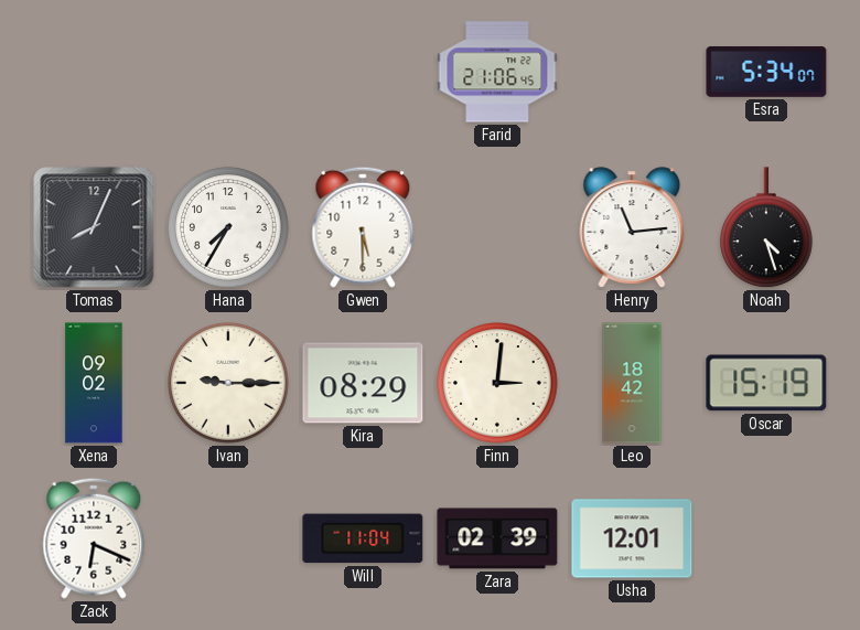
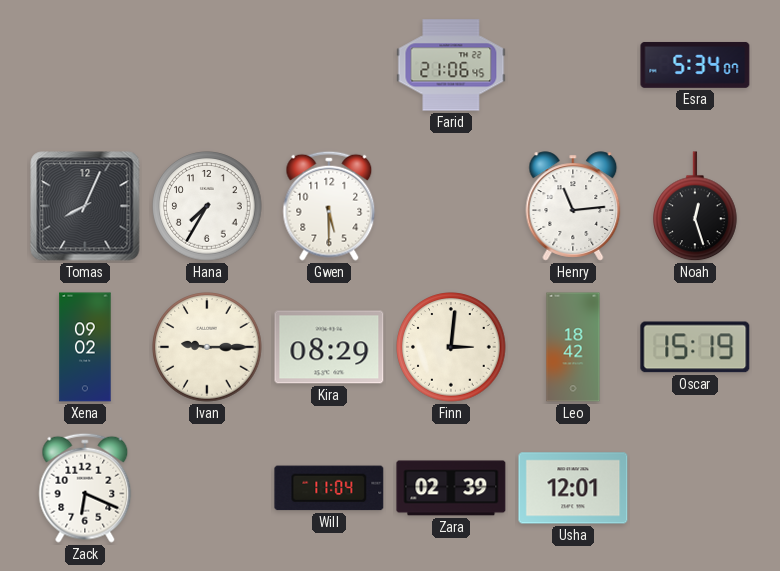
Noah: 4:27 -> 12:27 (696, 207)
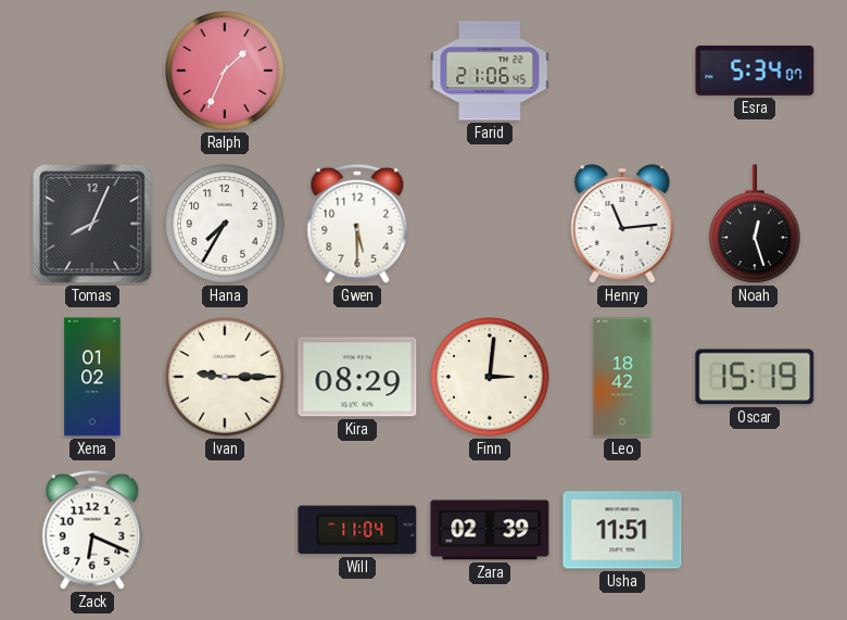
Ralph: none -> 1:34 (225, 71)
Xena: 09:02 -> 01:02 (92, 377)
Usha: 12:01 -> 11:51 (622, 530)
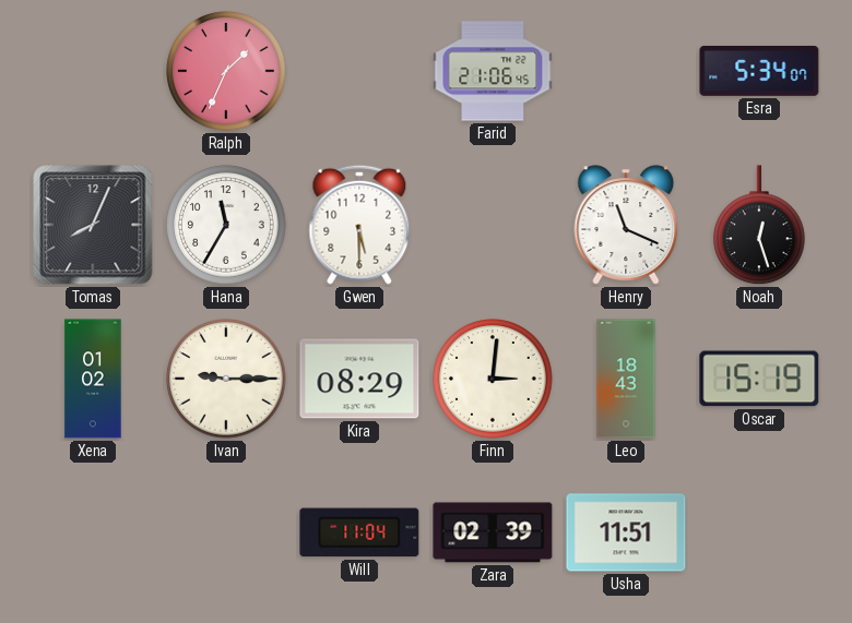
Hana: 7:35 -> 11:35 (226, 225)
Henry: 11:14 -> 11:19 (626, 225)
Leo: 18:42 -> 18:43 (626, 379)
Zack: 6:19 -> none (92, 530)
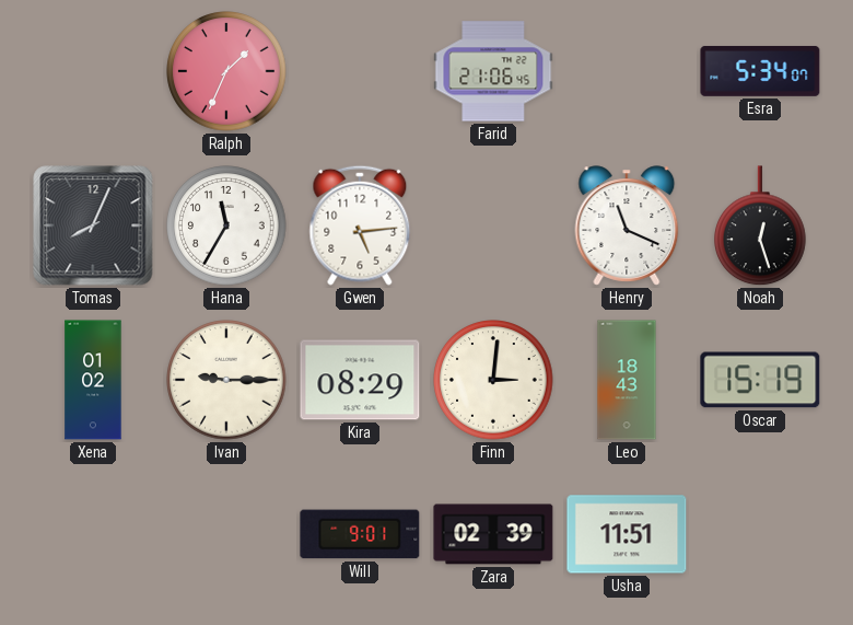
Gwen: 5:30 -> 5:14 (360, 225)
Will: 11:04 -> 9:01 (360, 534)
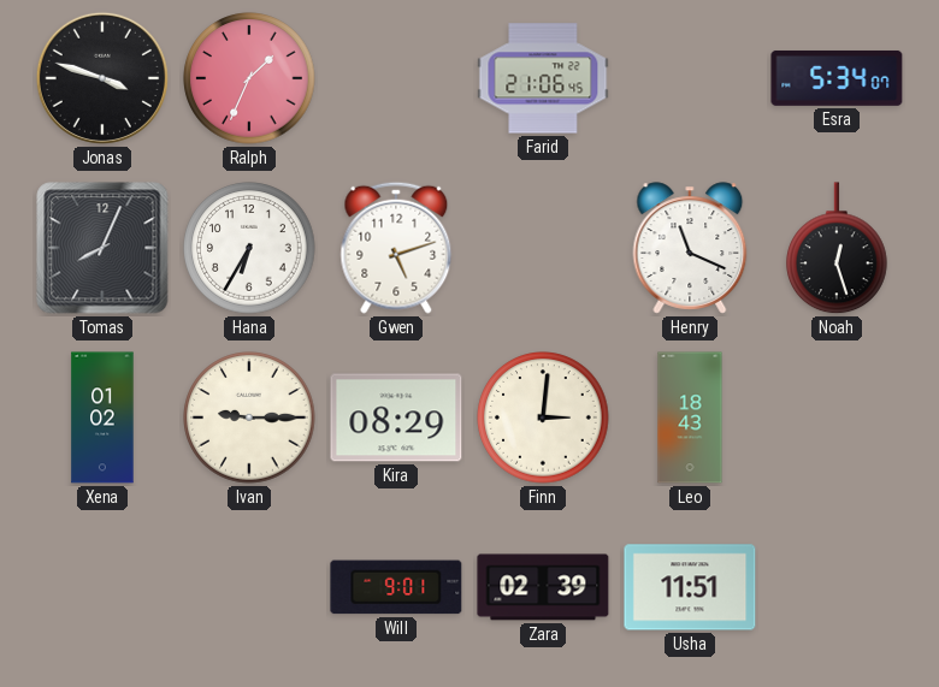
Jonas: none -> 3:48 (102, 78)
Hana: 11:35 -> 6:35 (249, 248)
Gwen: 5:14 -> 5:12 (396, 248)
Oscar: 15:19 -> none (760, 380)
